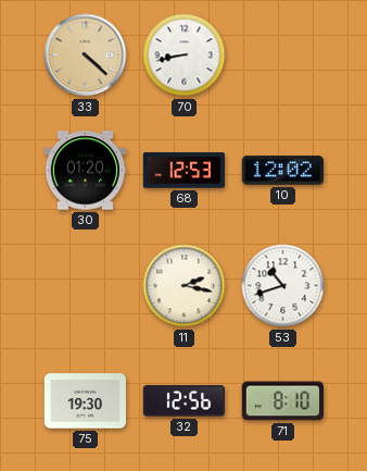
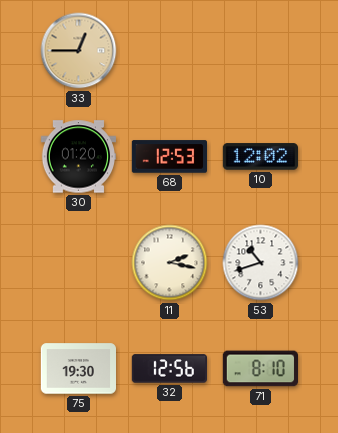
33: 4:22 -> 12:45 (79, 51)
70: 8:43 -> none (185, 55)
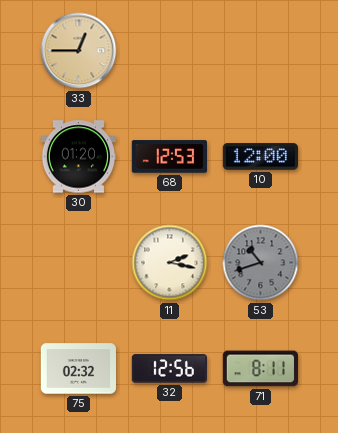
10: 12:02 -> 12:00 (260, 157)
53 dial: white -> grey (261, 263)
75: 19:30 -> 02:32 (79, 369)
71: 8:10 -> 8:11 (260, 369)
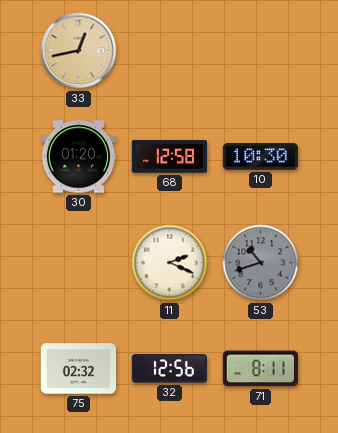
33: 12:45 -> 12:43 (79, 51)
68: 12:53 -> 12:58 (169, 157)
10: 12:00 -> 10:30 (260, 157)
11: 2:17 -> 2:19 (170, 263)
